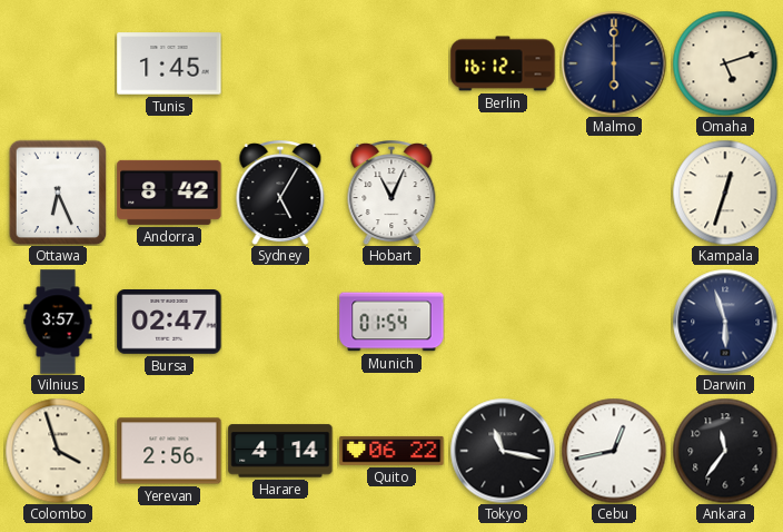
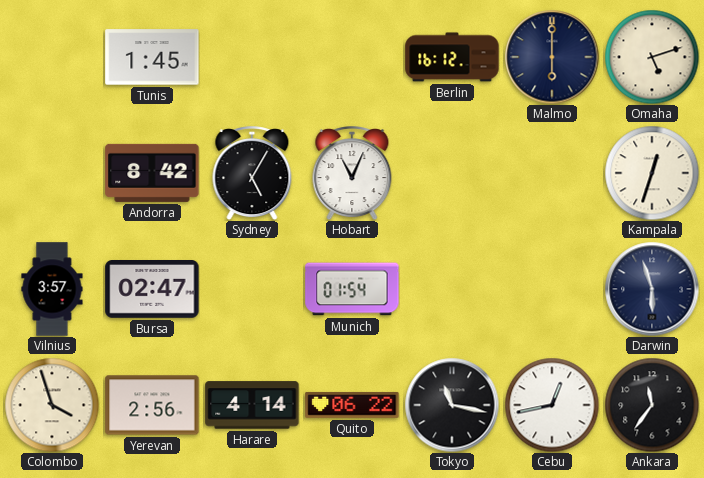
Ottawa: 6:26 -> none (58, 193)
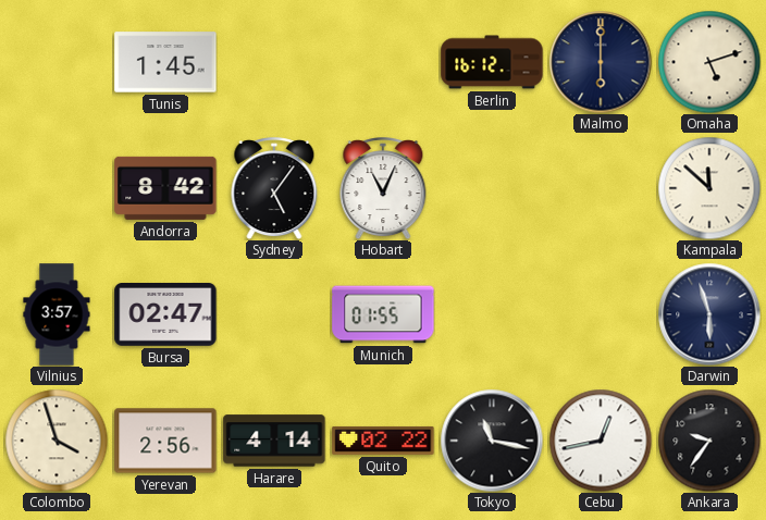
Sydney: 5:05 -> 5:06 (274, 188)
Kampala: 12:33 -> 11:52 (709, 188)
Munich: 01:54 -> 01:55 (383, 314)
Quito: 06:22 -> 02:22 (383, 441)
Ankara: 11:36 -> 9:36 (709, 441)
